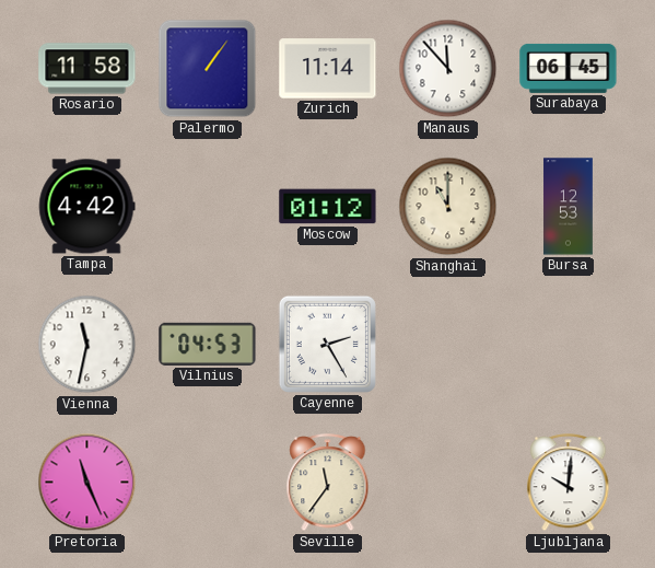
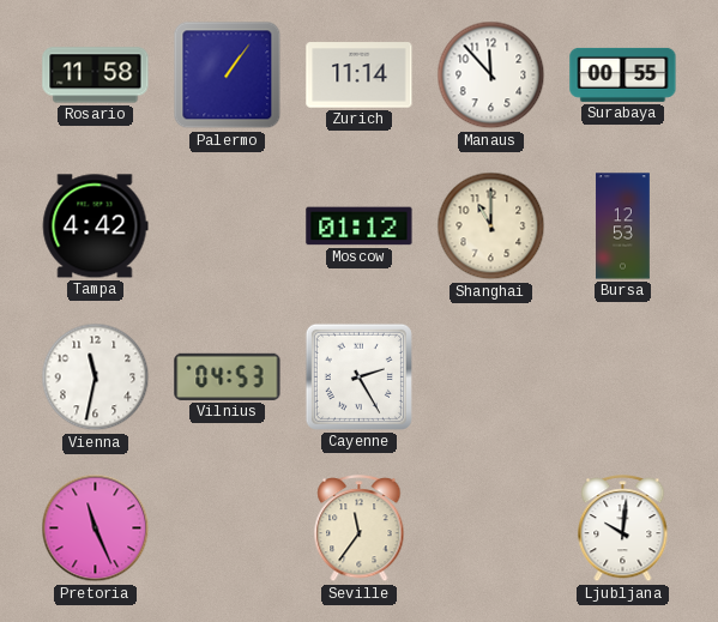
Surabaya: 06:45 -> 00:55 (623, 74)
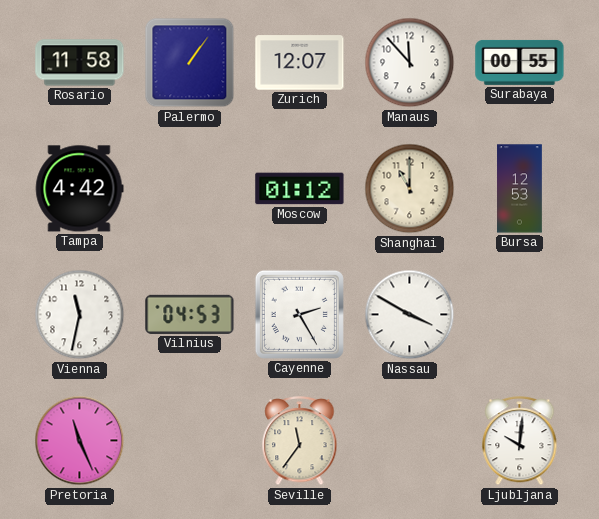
Zurich: 11:14 -> 12:07 (300, 63)
Nassau: none -> 3:50 (410, 315)
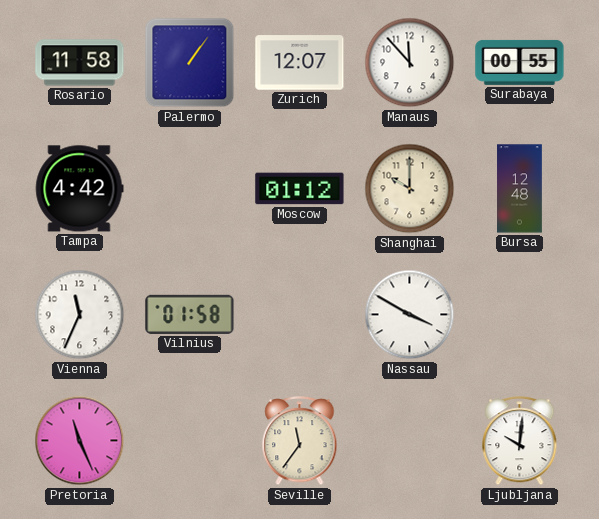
Shanghai: 11:00 -> 10:00 (410, 189)
Bursa: 12:53 -> 12:48 (520, 189)
Vienna: 11:32 -> 11:34 (80, 315)
Vilnius: 04:53 -> 01:58 (190, 314)
Cayenne: 2:25 -> none (299, 314)
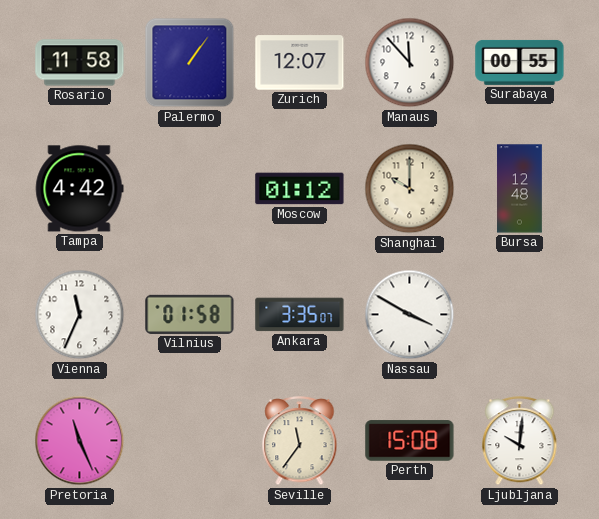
Ankara: none -> 3:35 (300, 315)
Perth: none -> 15:08 (410, 441)
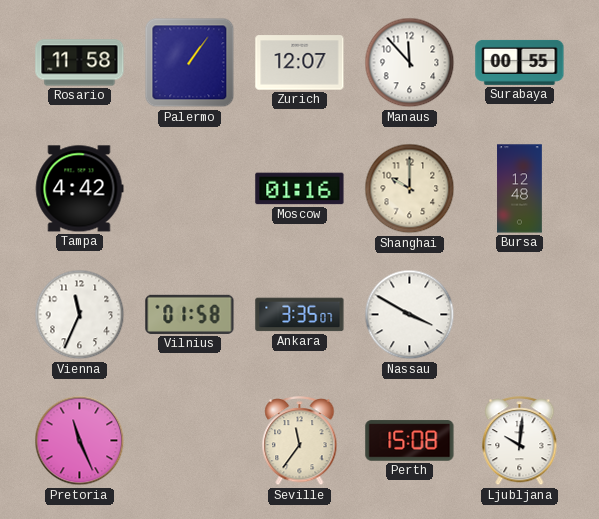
Moscow: 01:12 -> 01:16 (300, 189)
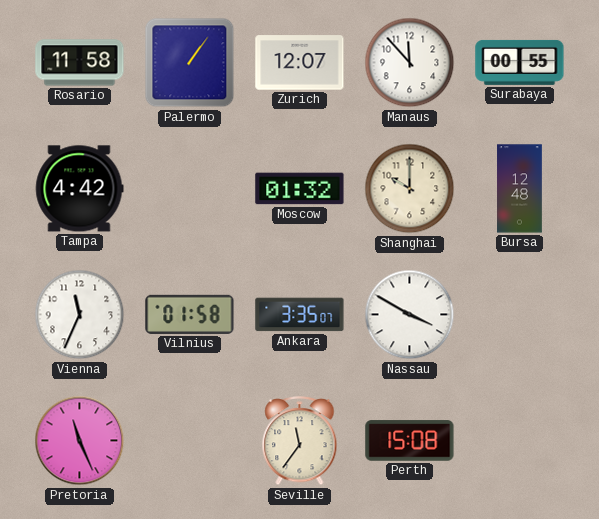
Moscow: 01:16 -> 01:32 (300, 189)
Ljubljana: 10:01 -> none (520, 441)
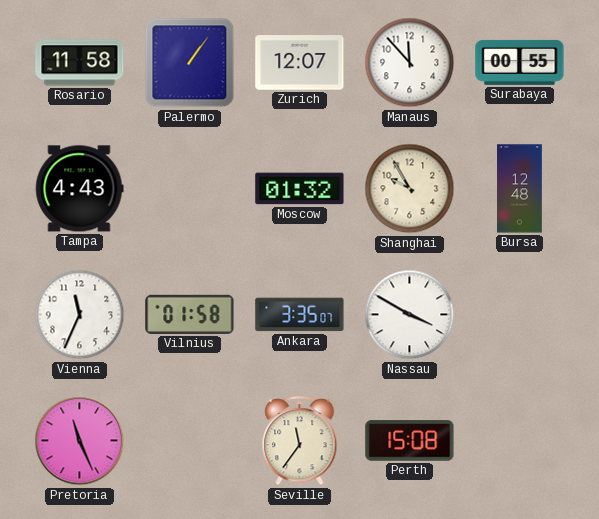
Tampa: 4:42 -> 4:43 (79, 189)
Shanghai: 10:00 -> 9:55 (410, 189)
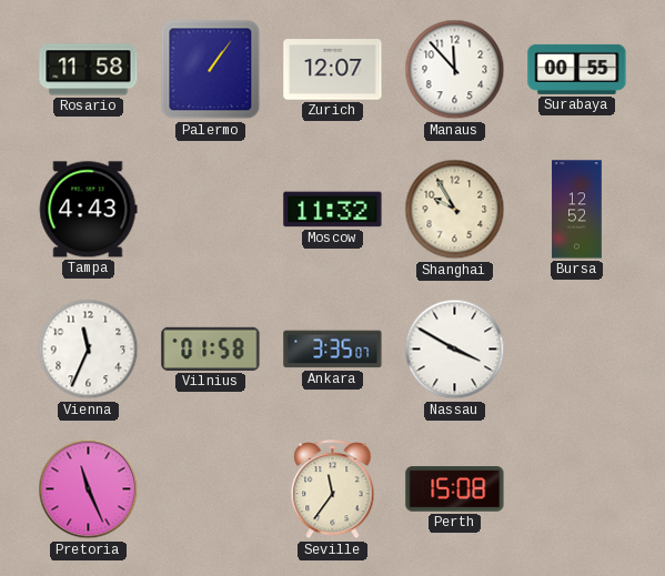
Moscow: 01:32 -> 11:32 (333, 210)
Bursa: 12:48 -> 12:52 (577, 210)
